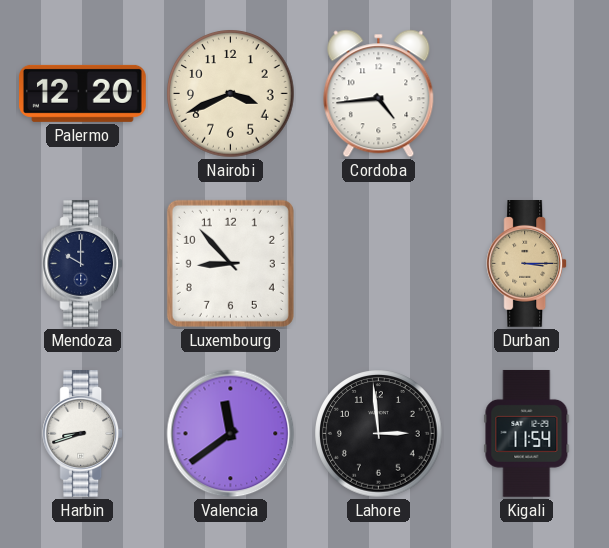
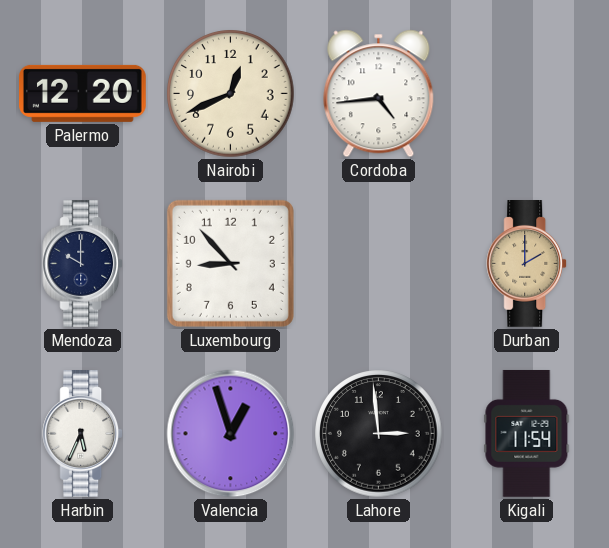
Nairobi: 3:41 -> 12:41 (231, 94)
Durban: 3:15 -> 2:00 (527, 264)
Harbin: 8:42 -> 5:34 (83, 434)
Valencia: 11:39 -> 12:57 (231, 434)
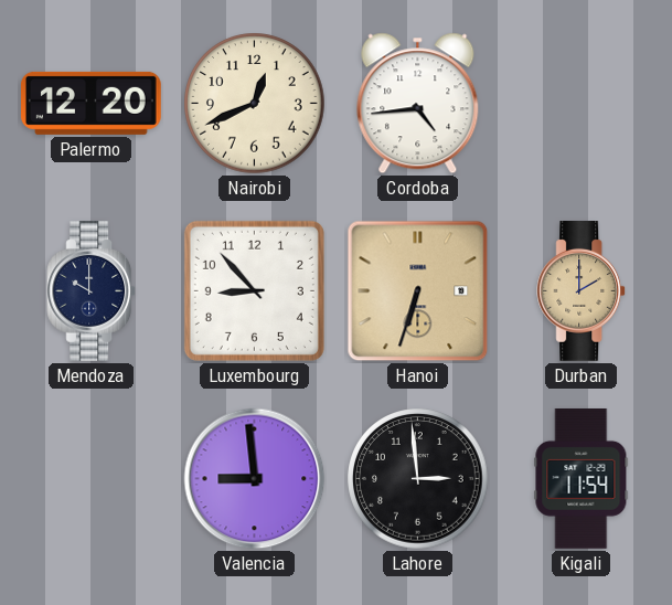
Hanoi: none -> 6:33 (418, 291)
Harbin: 5:34 -> none (83, 434)
Valencia: 12:57 -> 8:59 (255, 479)
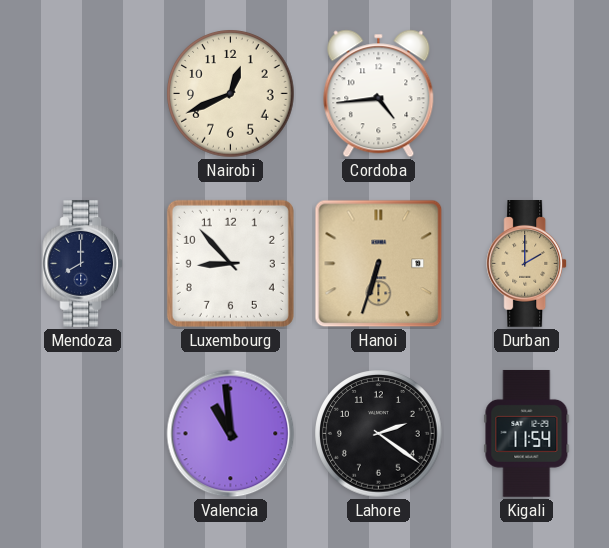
Palermo: 12:20 -> none (92, 103)
Mendoza: 10:00 -> 8:00 (83, 264)
Valencia: 8:59 -> 10:59 (231, 434)
Lahore: 2:59 -> 2:21 (379, 434)
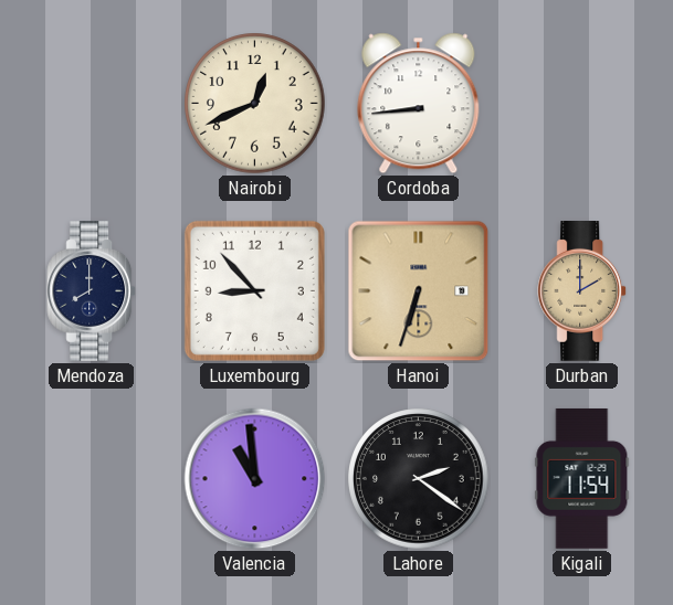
Cordoba: 4:44 -> 8:44 (419, 104)
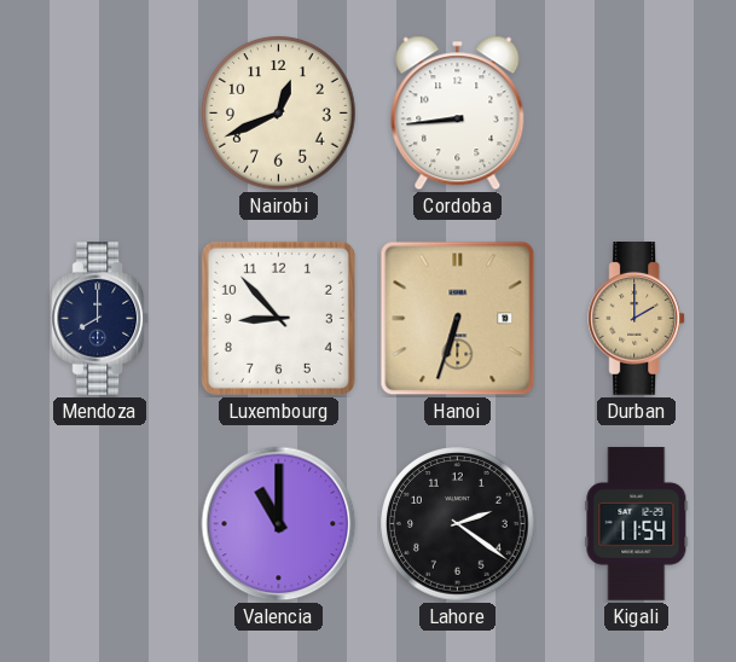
Valencia: 10:59 -> 11:00 (279, 524)
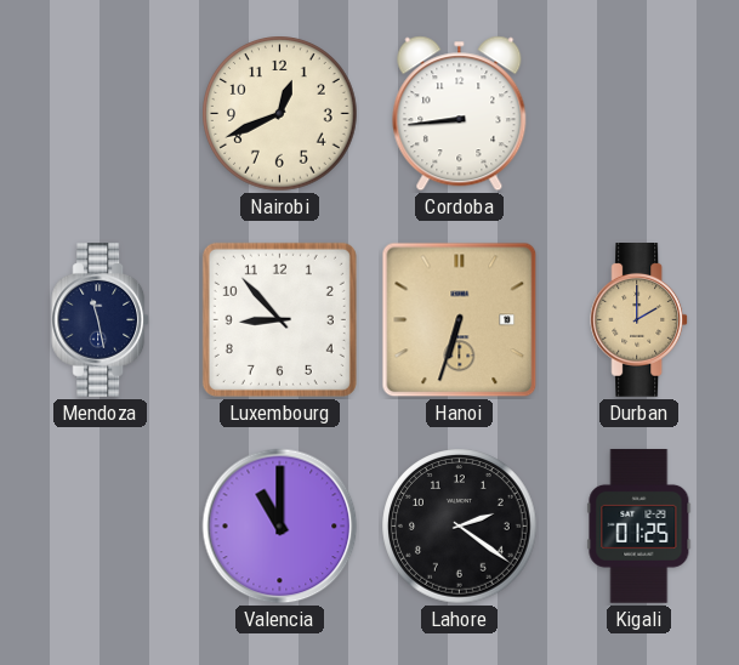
Mendoza: 8:00 -> 11:28 (101, 320)
Kigali: 11:54 -> 01:25 (639, 525)
